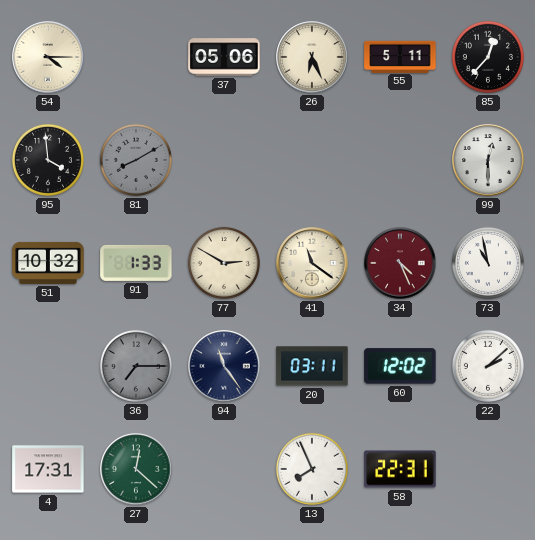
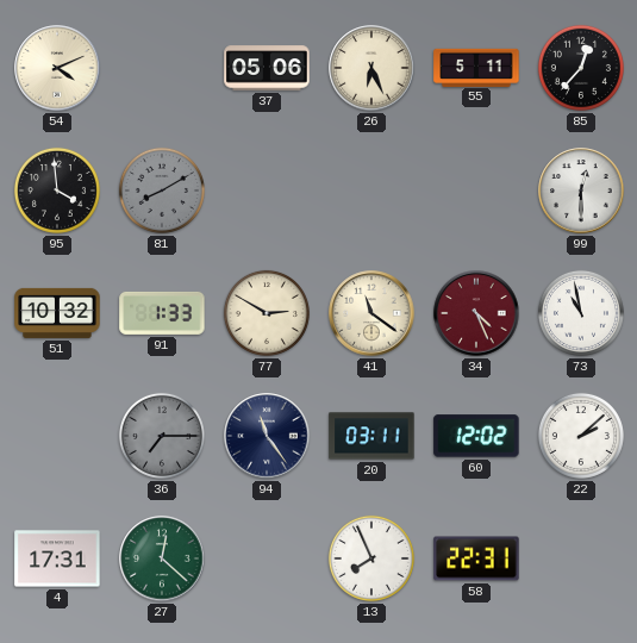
54: 4:15 -> 4:11 (57, 68)
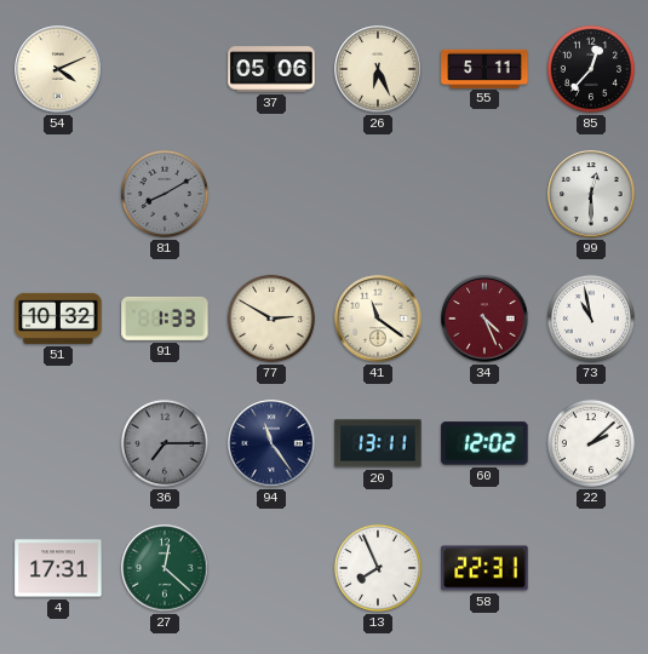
95: 3:59 -> none (57, 191)
20: 03:11 -> 13:11 (378, 443)
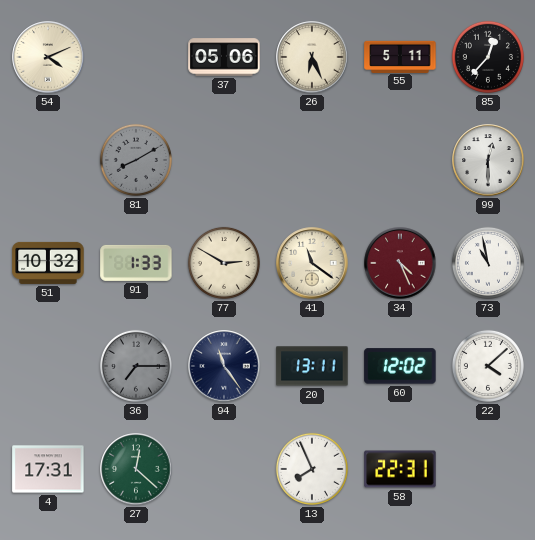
22: 2:08 -> 4:08 (488, 366)
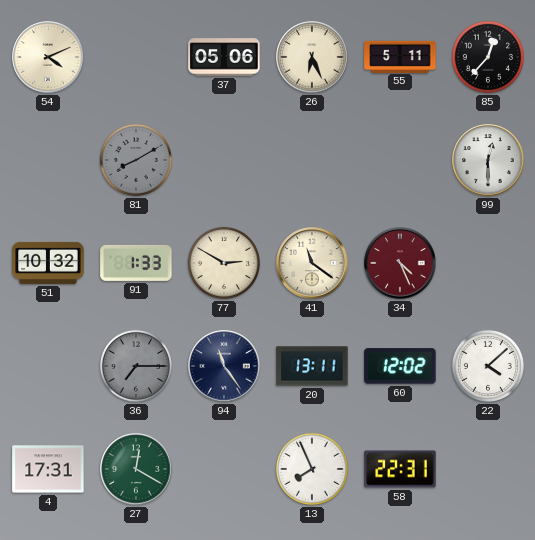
73: 10:58 -> none (488, 263)
27: 12:22 -> 12:20 (136, 469)
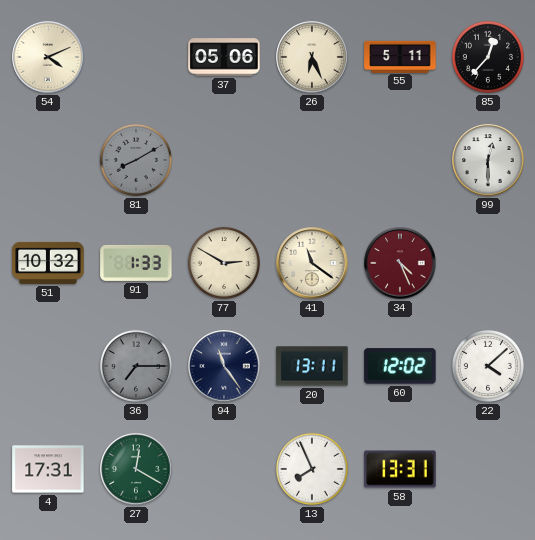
58: 22:31 -> 13:31 (400, 469)
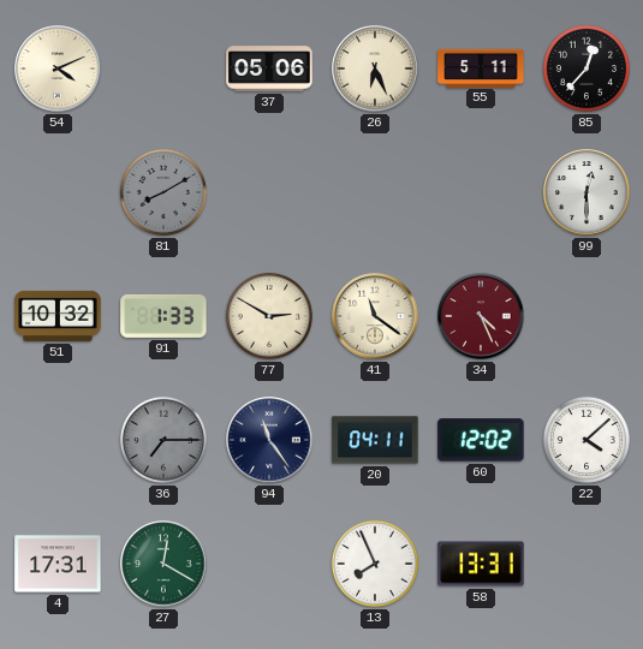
20: 13:11 -> 04:11 (375, 440)
